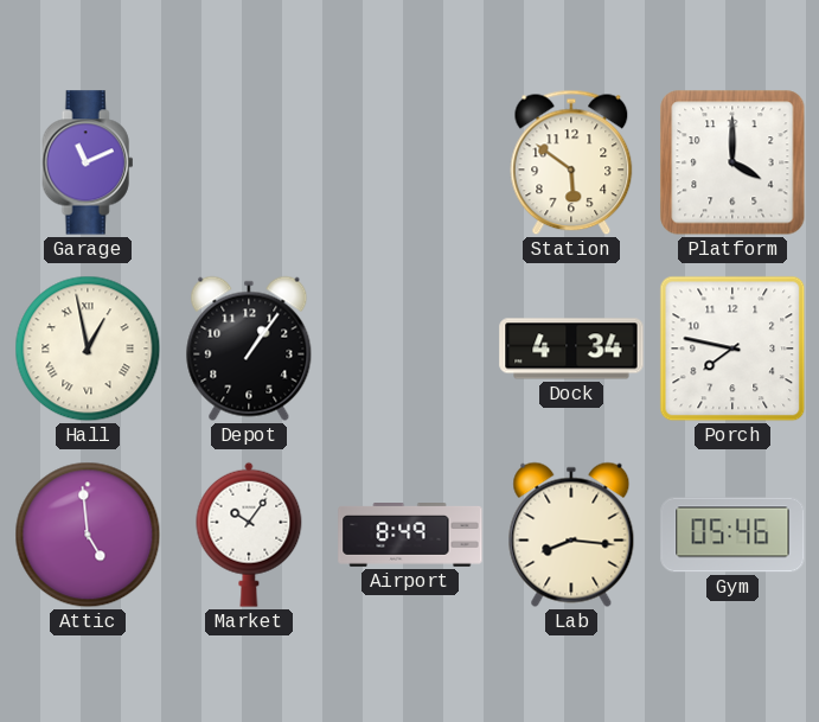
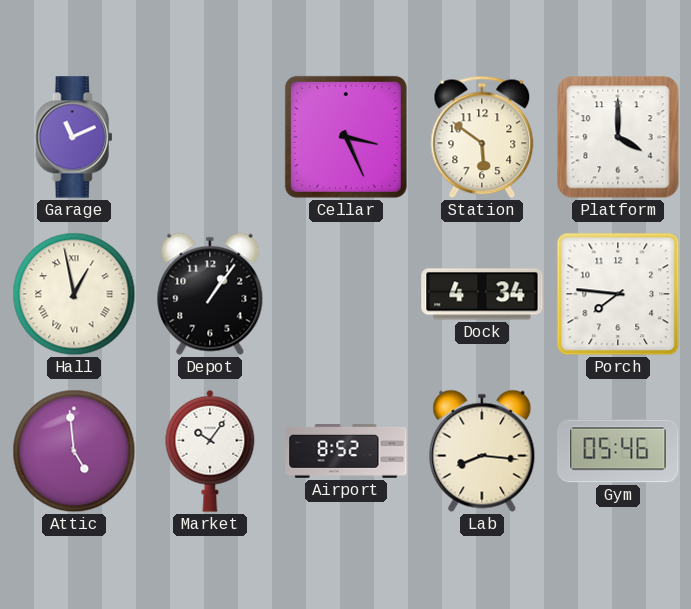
Cellar: none -> 3:26 (346, 137)
Porch: 7:47 -> 7:46 (618, 294)
Airport: 8:49 -> 8:52 (346, 452)
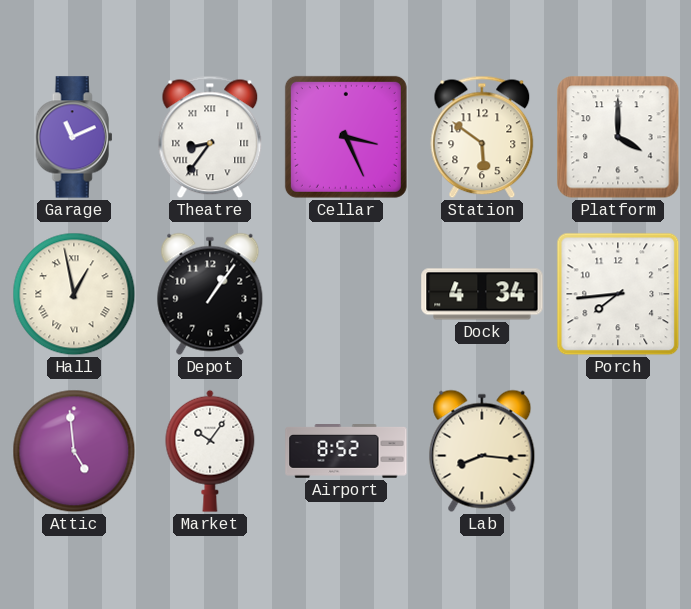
Theatre: none -> 8:36 (210, 137)
Porch: 7:46 -> 7:44 (618, 294)
Gym: 05:46 -> none (618, 451)
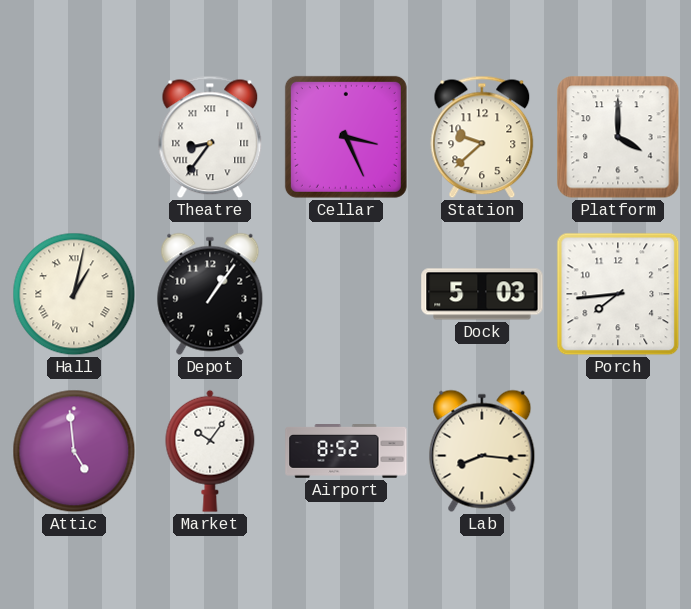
Garage: 11:11 -> none (74, 137)
Station: 5:51 -> 9:38 (482, 137)
Hall: 12:58 -> 1:02 (74, 294)
Dock: 4:34 -> 5:03 (482, 294)
